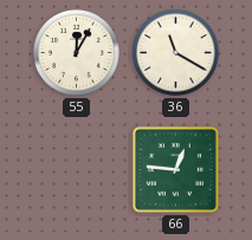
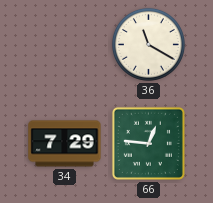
55: 12:05 -> none (76, 52)
34: none -> 7:29 (65, 144)
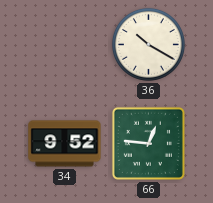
36: 11:20 -> 10:20 (148, 44)
34: 7:29 -> 9:52 (65, 144)
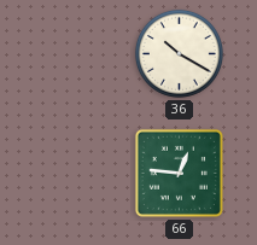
34: 9:52 -> none (65, 144)
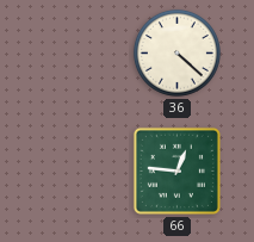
36: 10:20 -> 4:22 (176, 52)
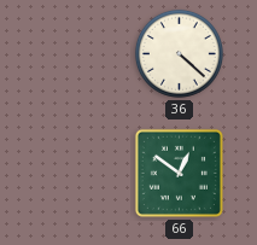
66: 12:46 -> 12:51 (179, 173)
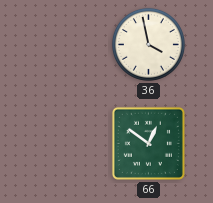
36: 4:22 -> 3:58 (148, 44)
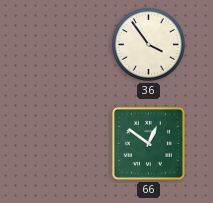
36: 3:58 -> 3:54 (148, 44)
